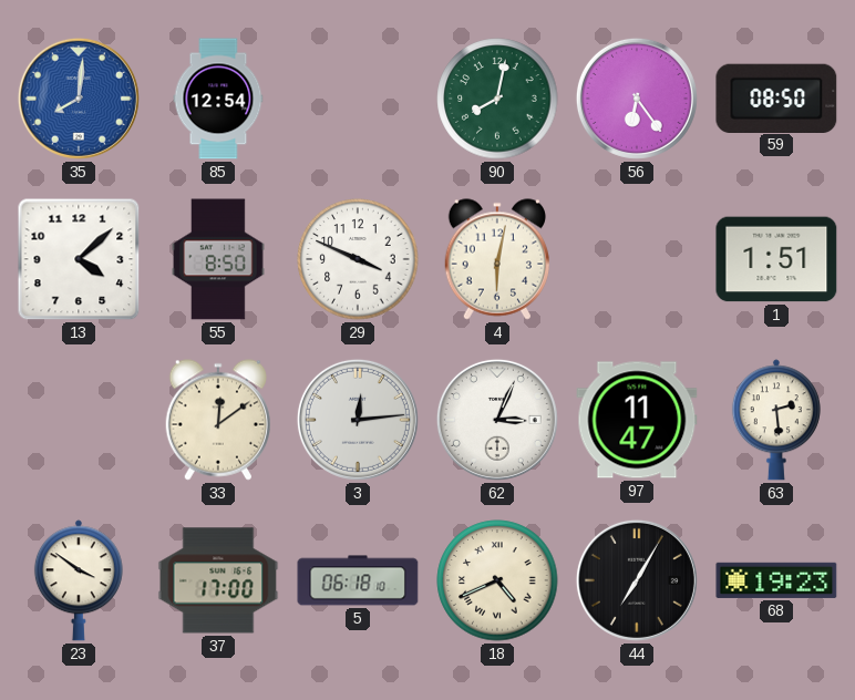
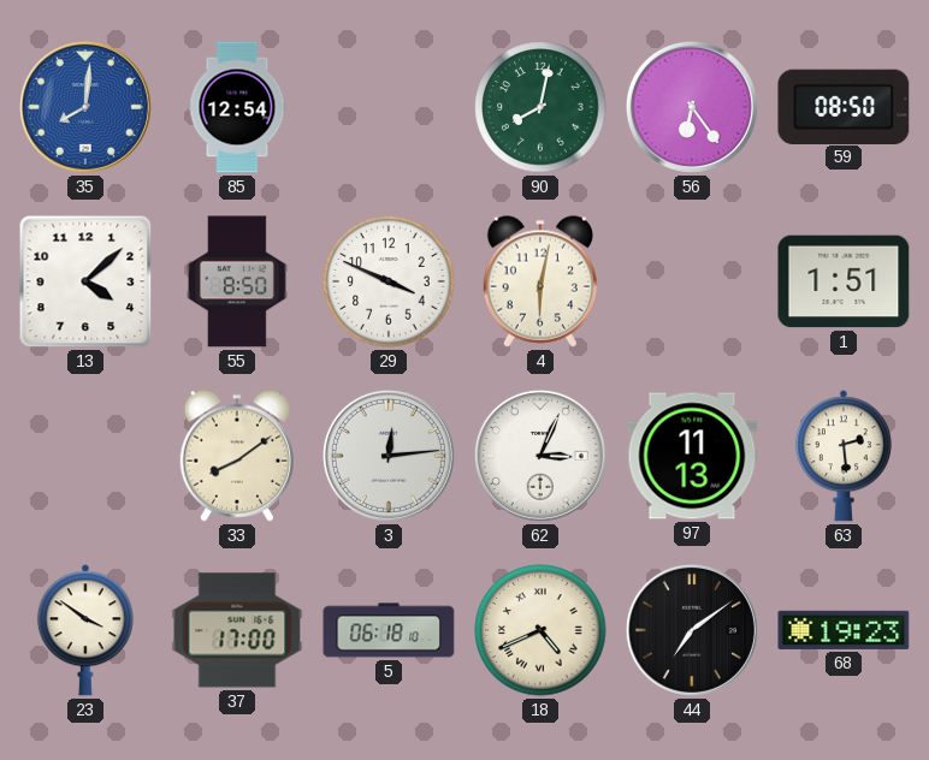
33: 12:09 -> 8:09 (236, 456)
97: 11:47 -> 11:13 (692, 456)
44: 7:05 -> 7:09 (692, 630)
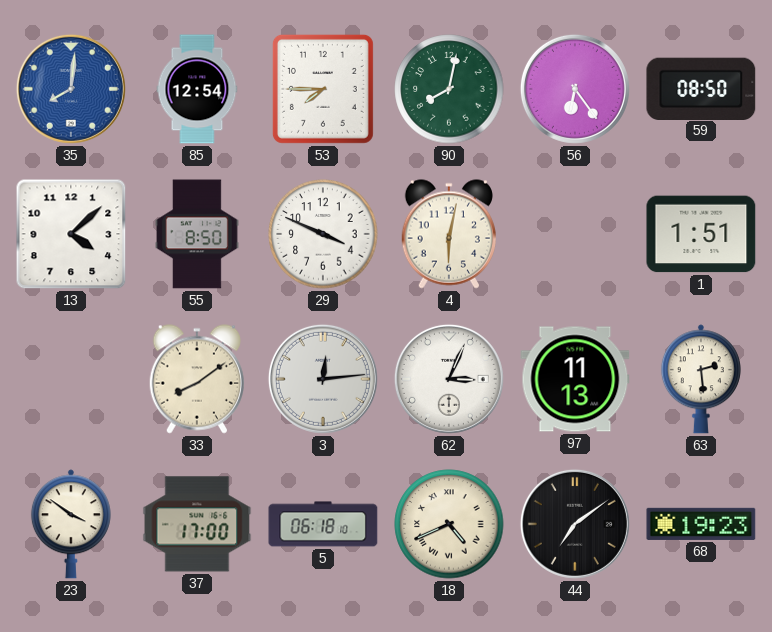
53: none -> 7:45 (323, 89)
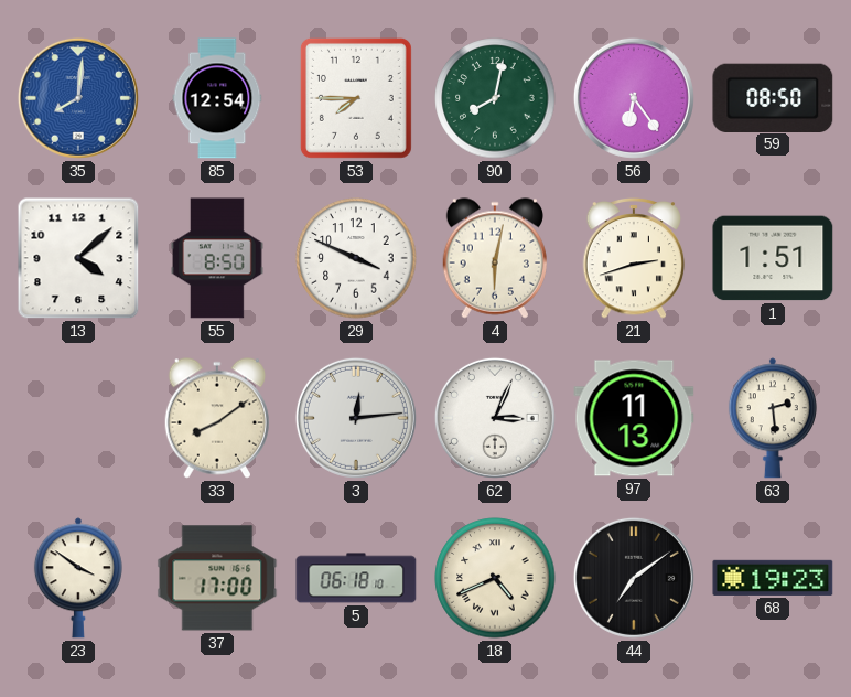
21: none -> 2:42 (634, 258)
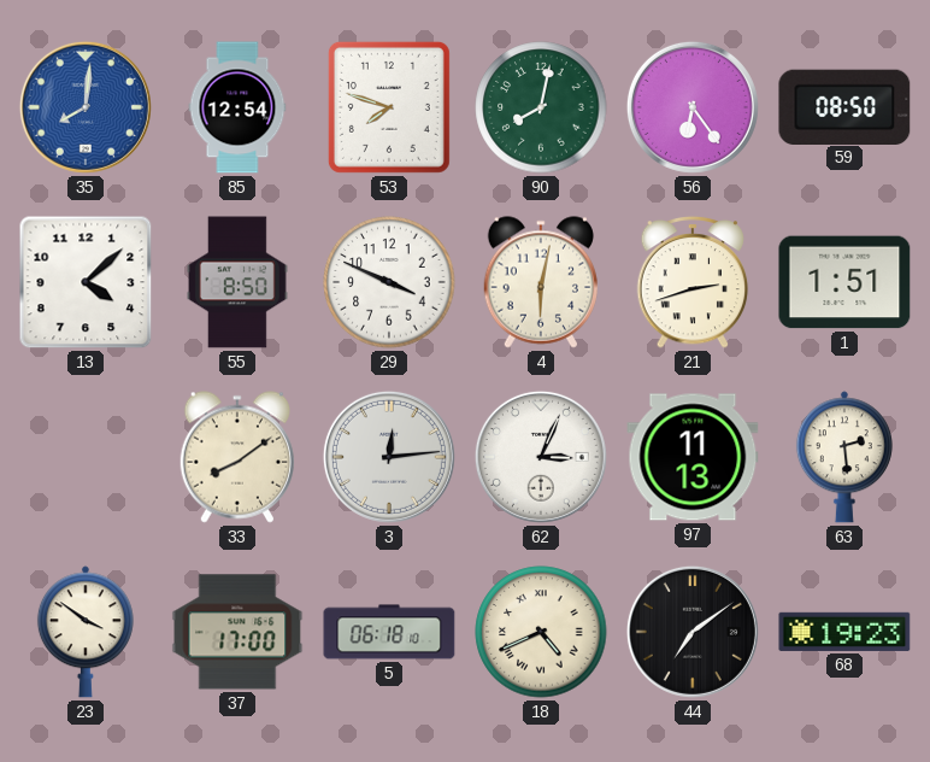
53: 7:45 -> 7:48 (389, 107)
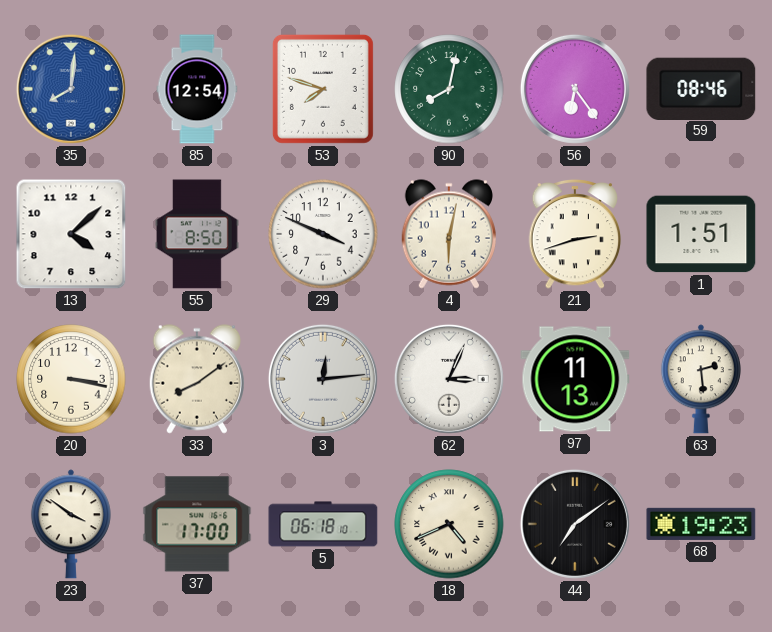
59: 08:50 -> 08:46 (701, 88)
20: none -> 3:17 (71, 379)
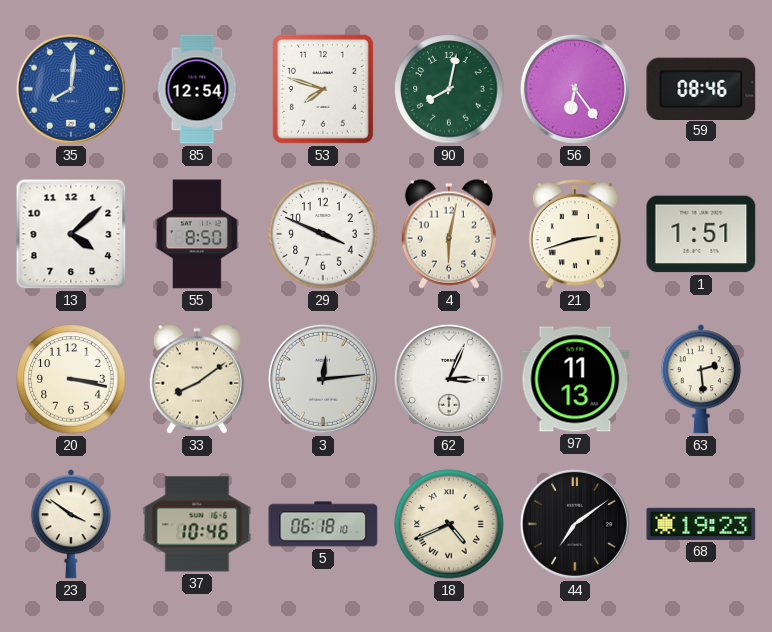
37: 17:00 -> 10:46 (197, 524)
